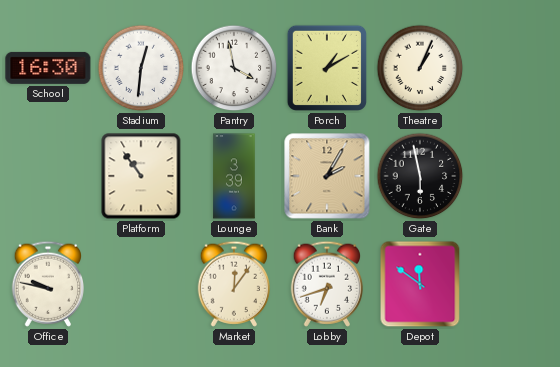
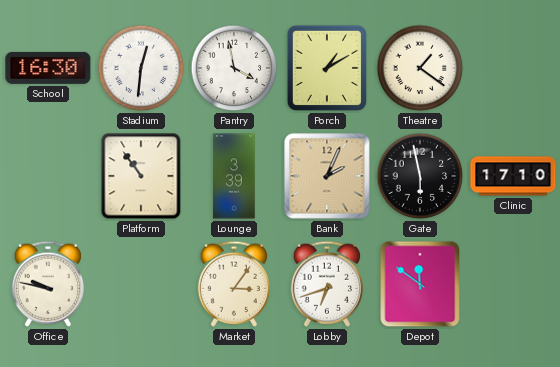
Theatre: 1:04 -> 1:21 (420, 68)
Bank: 2:05 -> 2:04 (327, 176)
Clinic: none -> 17:10 (513, 176)
Market: 12:06 -> 3:06 (233, 284)
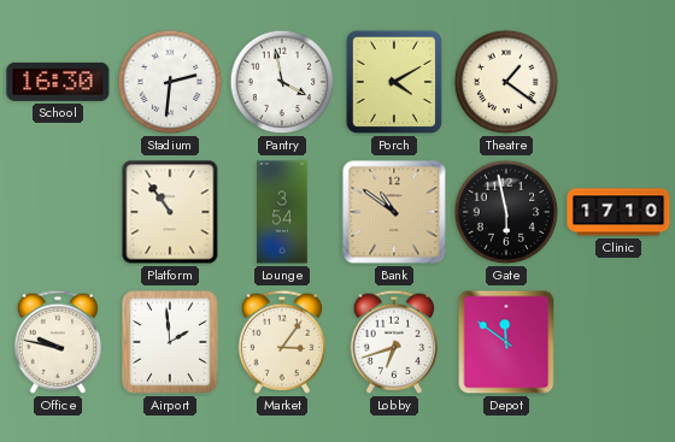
Stadium: 12:31 -> 2:31 (170, 82)
Porch: 1:10 -> 4:10 (394, 82)
Lounge: 3:39 -> 3:54 (282, 212)
Bank: 2:04 -> 10:51 (394, 212)
Airport: none -> 1:59 (170, 342)
